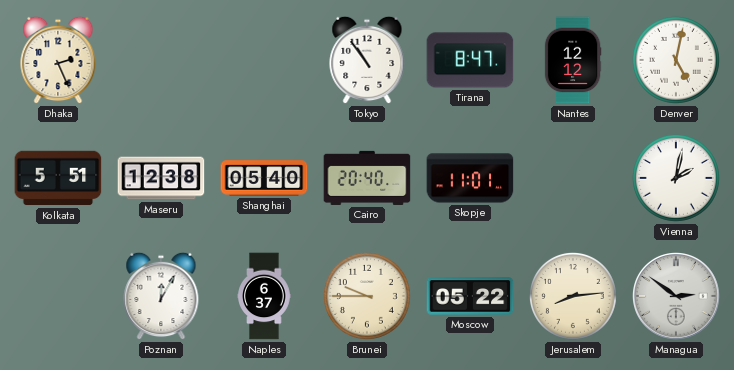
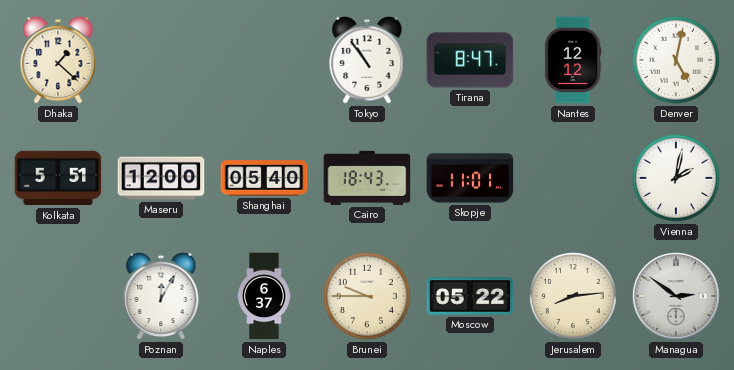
Dhaka: 2:26 -> 1:22 (58, 60)
Maseru: 12:38 -> 12:00 (161, 178)
Cairo: 20:40 -> 18:43 (367, 178)
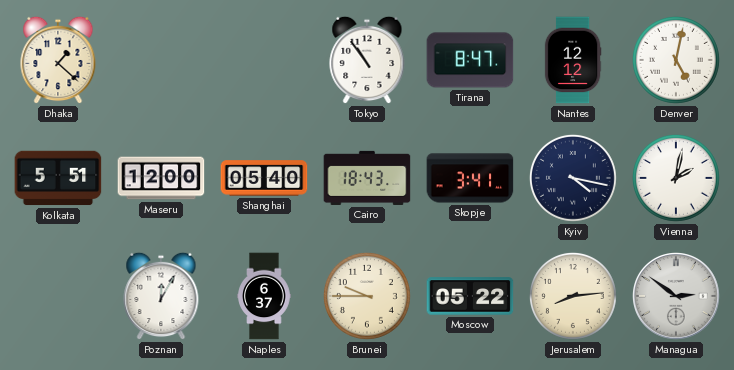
Skopje: 11:01 -> 3:41 (470, 178)
Kyiv: none -> 4:17 (573, 178)
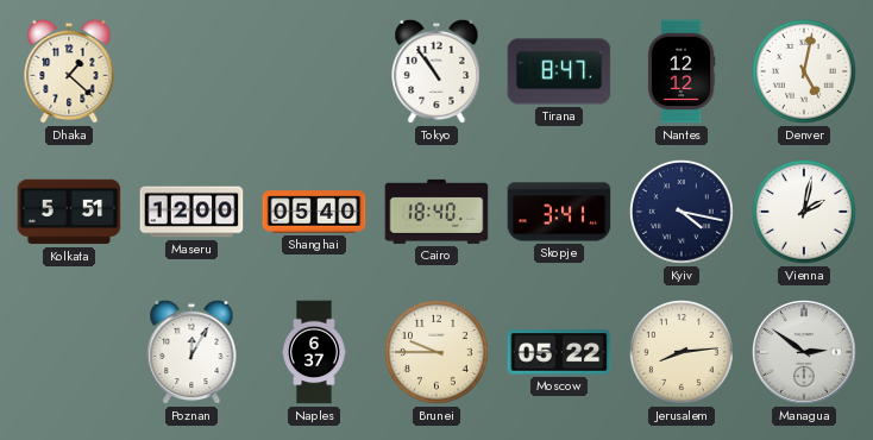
Cairo: 18:43 -> 18:40 (436, 212)
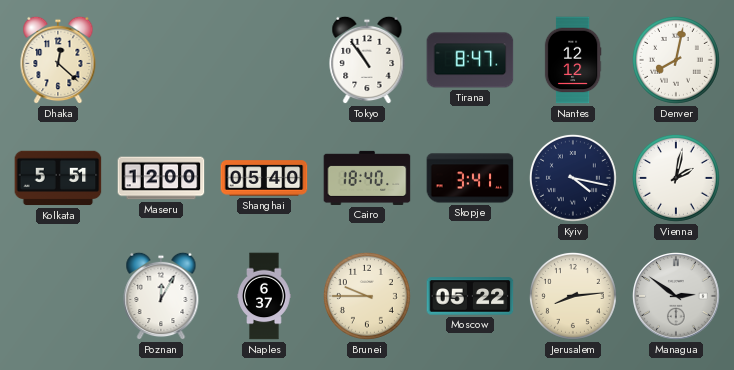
Dhaka: 1:22 -> 12:22 (58, 60)
Denver: 5:02 -> 8:02 (676, 60)
